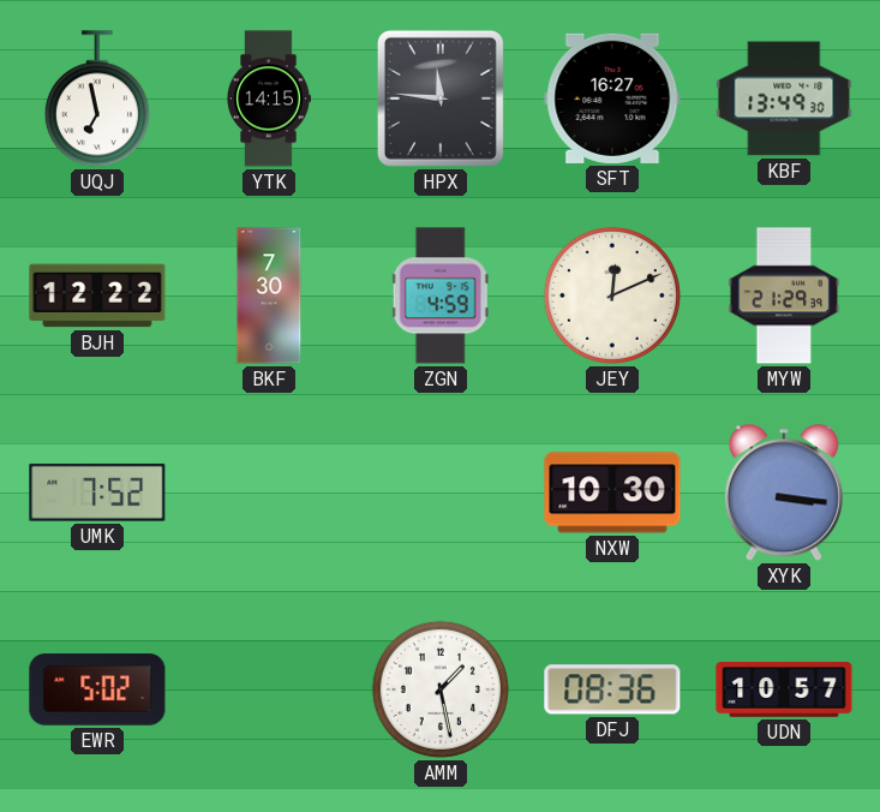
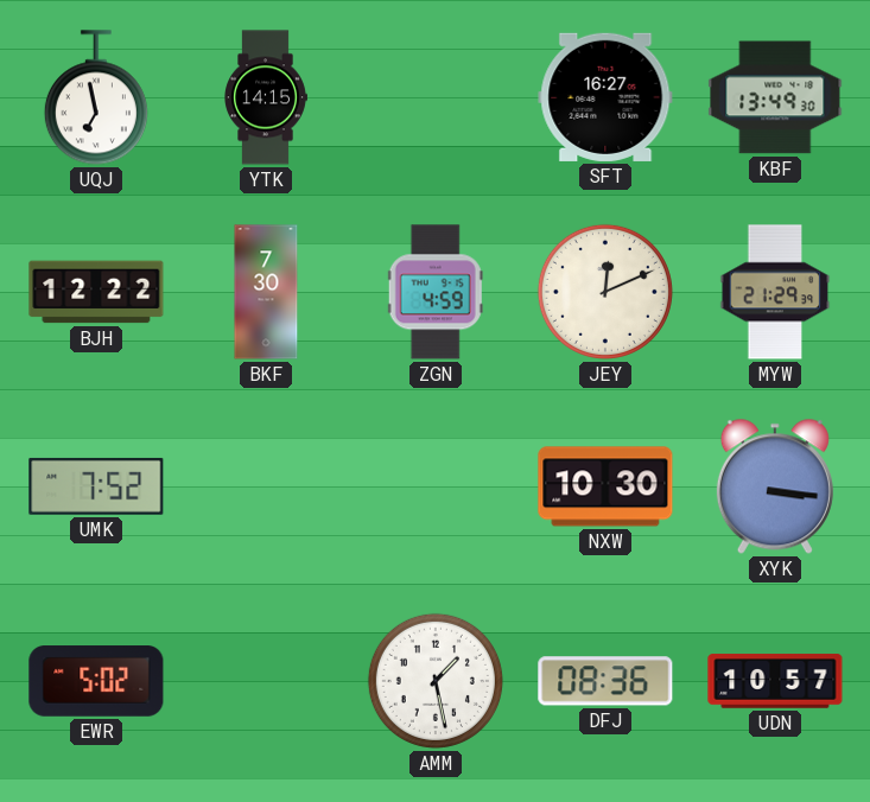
HPX: 11:46 -> none (441, 98)
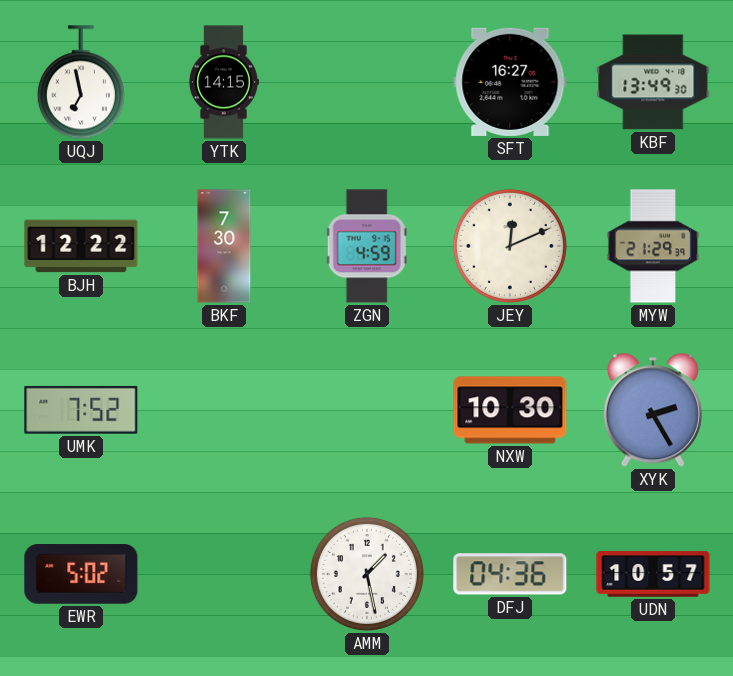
XYK: 3:16 -> 2:25 (653, 410)
DFJ: 08:36 -> 04:36 (510, 574)
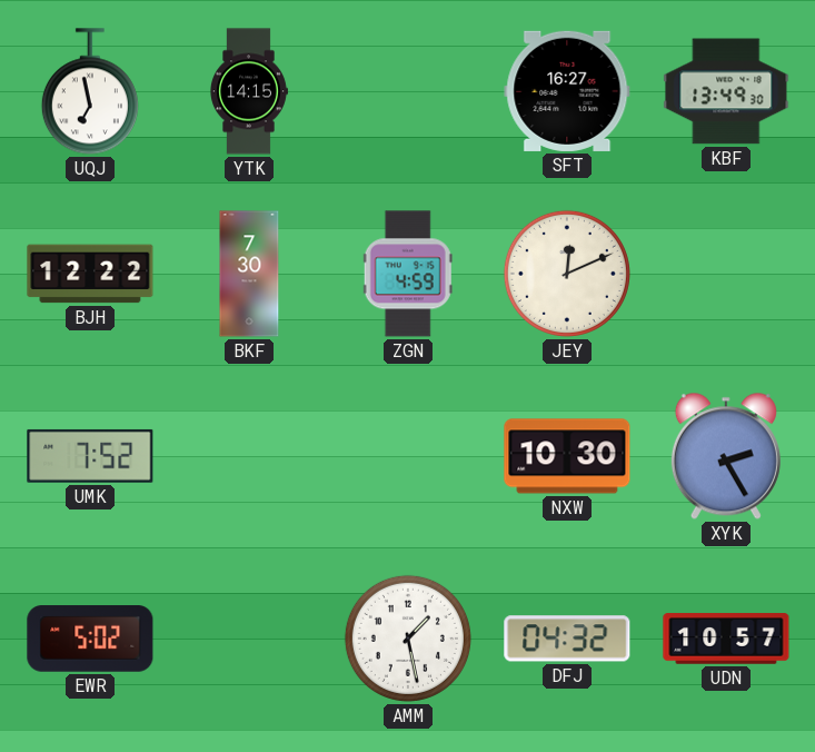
MYW: 21:29 -> none (653, 246)
DFJ: 04:36 -> 04:32 (567, 639)
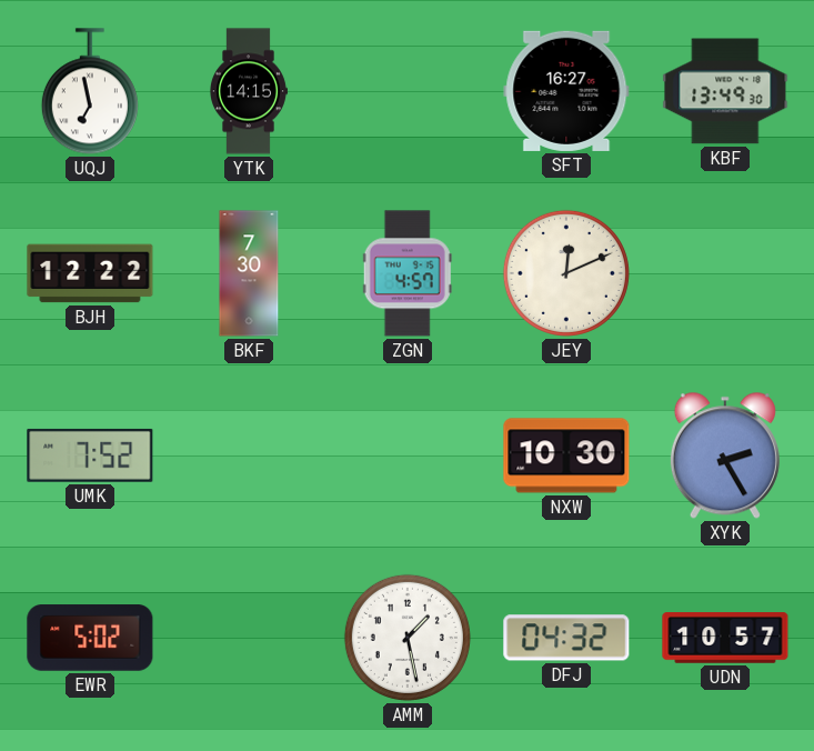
ZGN: 4:59 -> 4:57 (408, 273)
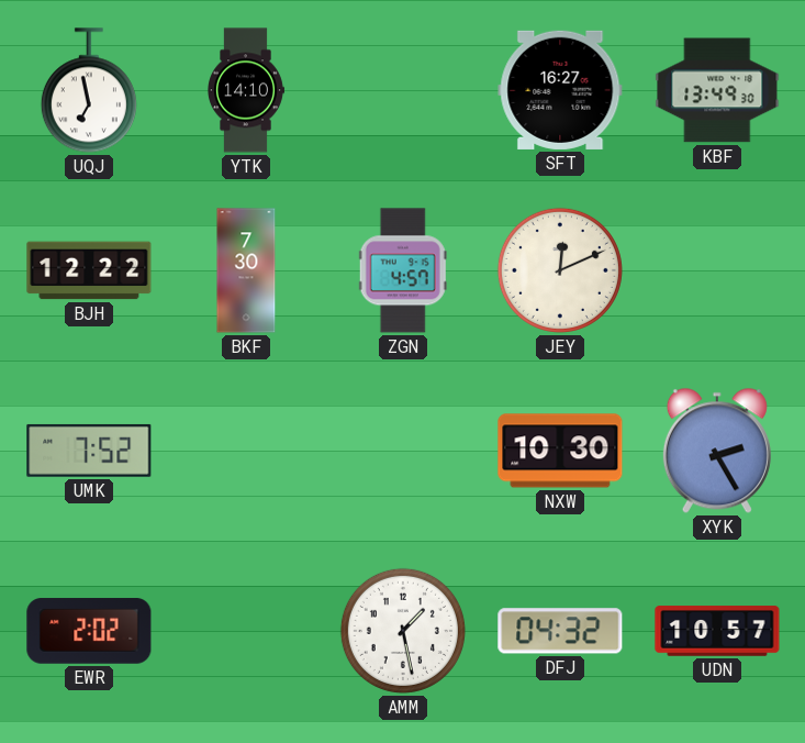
YTK: 14:15 -> 14:10 (246, 90)
EWR: 5:02 -> 2:02 (89, 631)
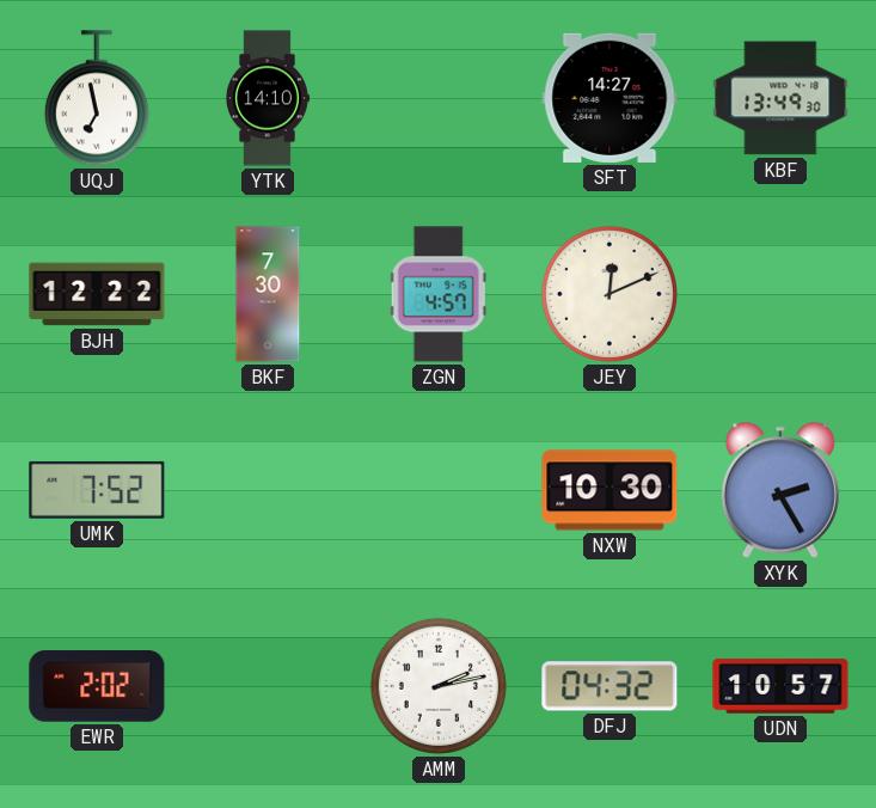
SFT: 16:27 -> 14:27 (609, 98)
AMM: 1:28 -> 2:13 (439, 686)
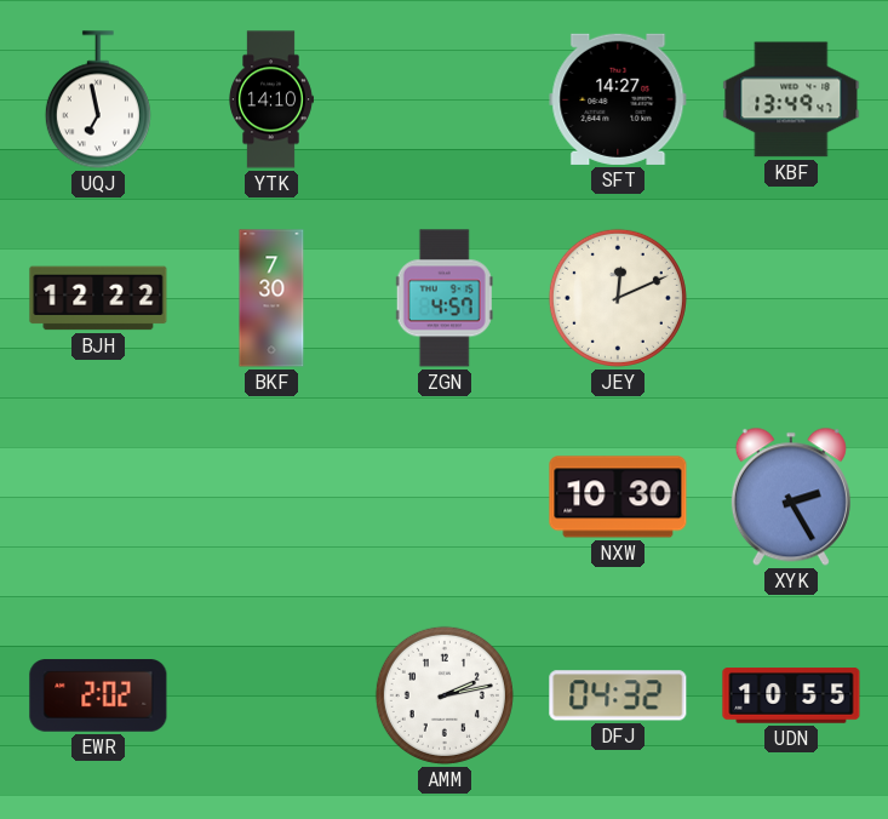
KBF: 13:49:30 -> 13:49:47 (791, 99)
UMK: 7:52 -> none (97, 490)
UDN: 10:57 -> 10:55 (791, 695)
